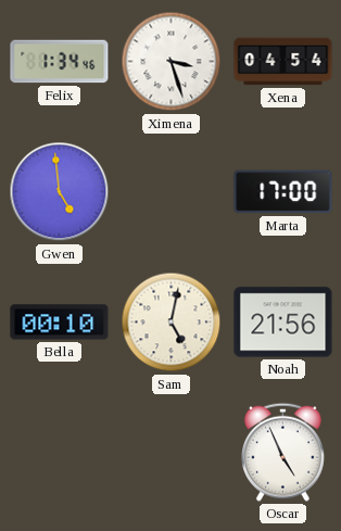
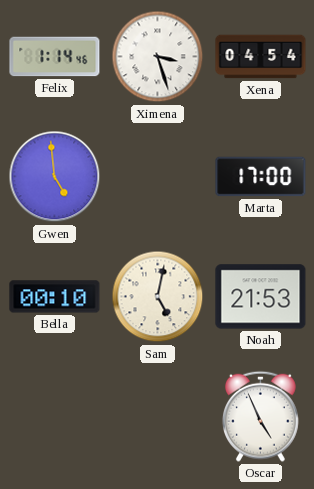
Felix: 1:34 -> 1:14 (55, 57)
Noah: 21:56 -> 21:53 (261, 297)
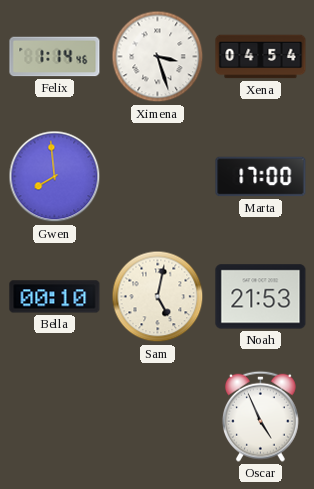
Gwen: 4:59 -> 7:59 (55, 177)
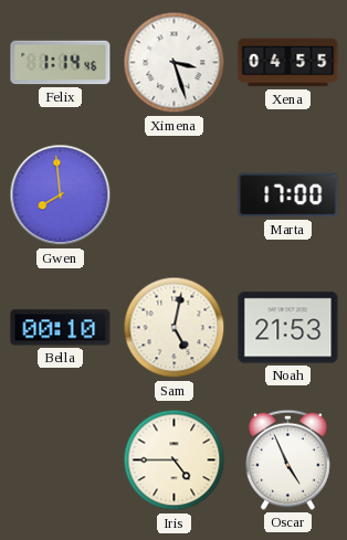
Xena: 04:54 -> 04:55 (288, 63)
Iris: none -> 4:45 (175, 460)
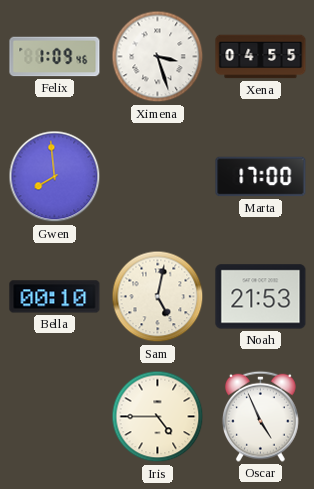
Felix: 1:14 -> 1:09 (55, 57)
